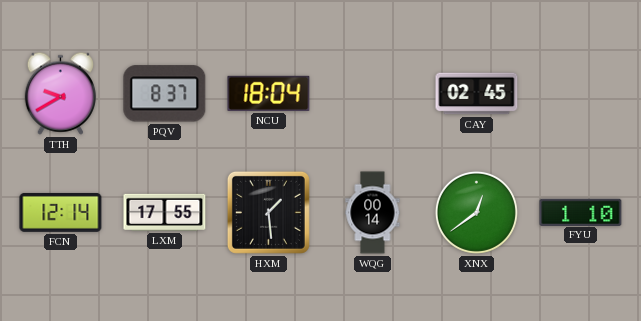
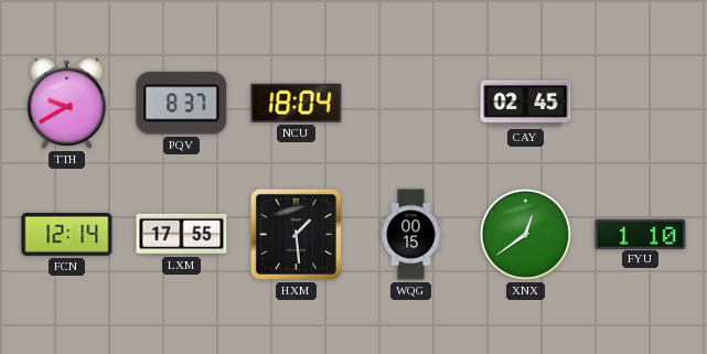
WQG: 00:14 -> 00:15 (411, 235)
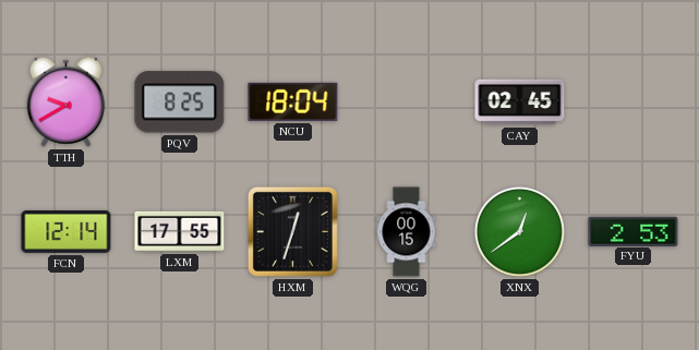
PQV: 8:37 -> 8:25 (180, 102)
HXM: 1:29 -> 12:33 (292, 231)
FYU: 1:10 -> 2:53 (634, 231)
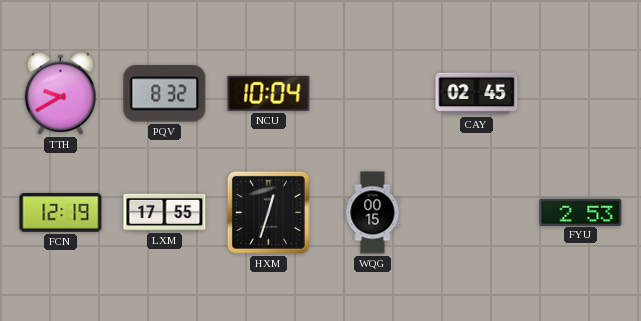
PQV: 8:25 -> 8:32 (165, 94)
NCU: 18:04 -> 10:04 (269, 93)
FCN: 12:14 -> 12:19 (61, 212)
XNX: 12:39 -> none (519, 231)
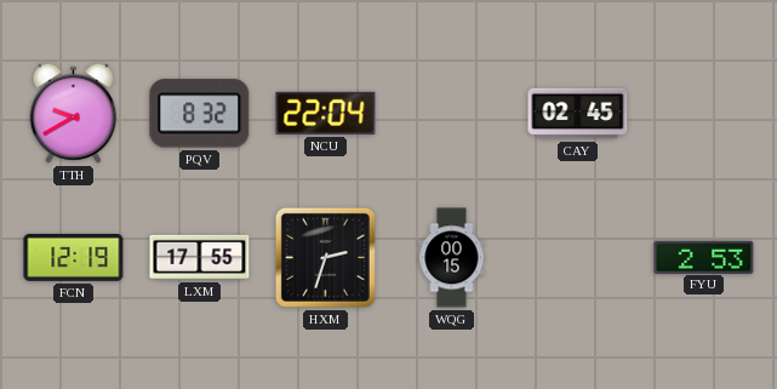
NCU: 10:04 -> 22:04 (326, 113)
HXM: 12:33 -> 2:33 (325, 257)
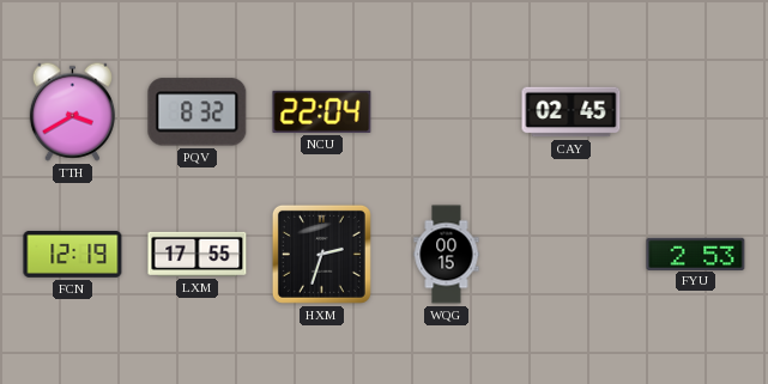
TTH: 9:40 -> 3:40 (72, 111)
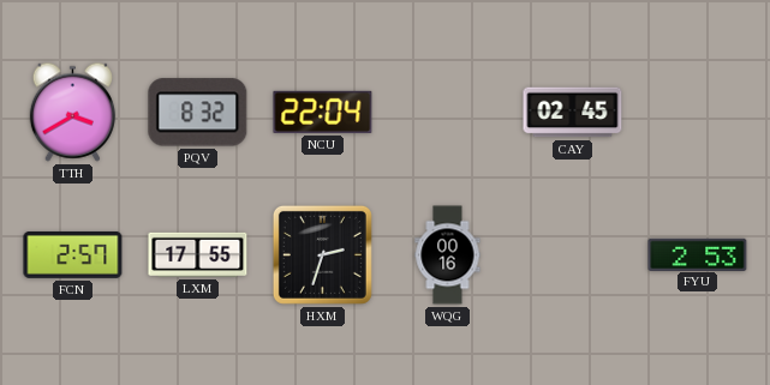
FCN: 12:19 -> 2:57 (73, 254)
WQG: 00:15 -> 00:16 (448, 255)
